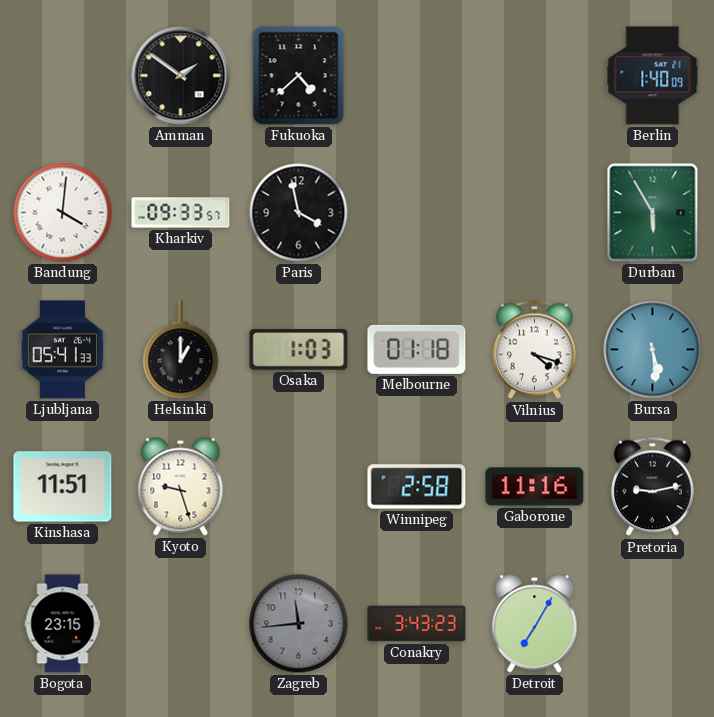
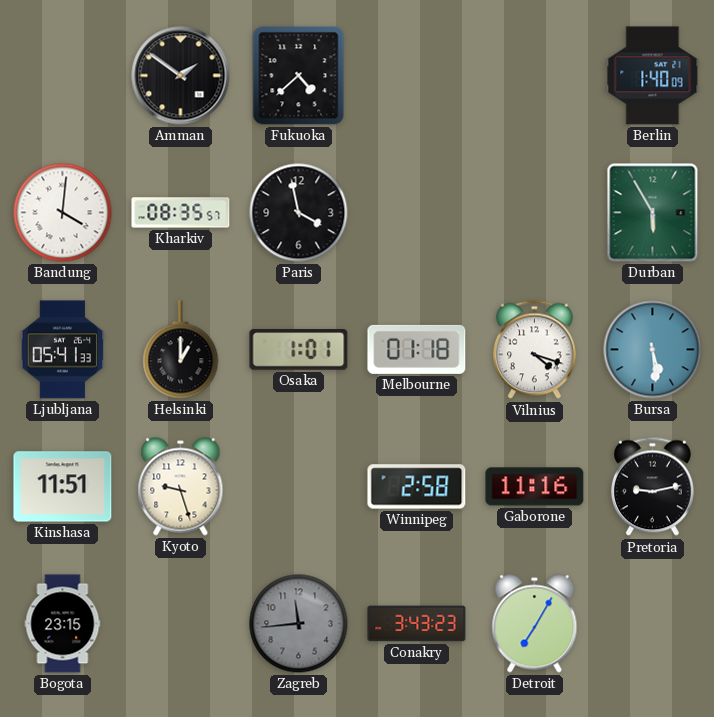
Kharkiv: 09:33 -> 08:35 (181, 213)
Osaka: 1:03 -> 1:01 (299, 350)
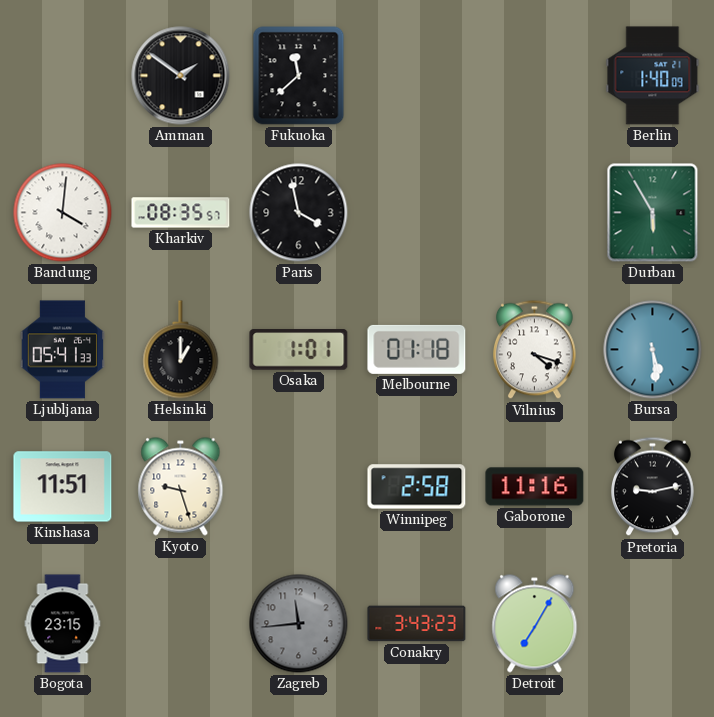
Fukuoka: 4:38 -> 11:38 (299, 76)
